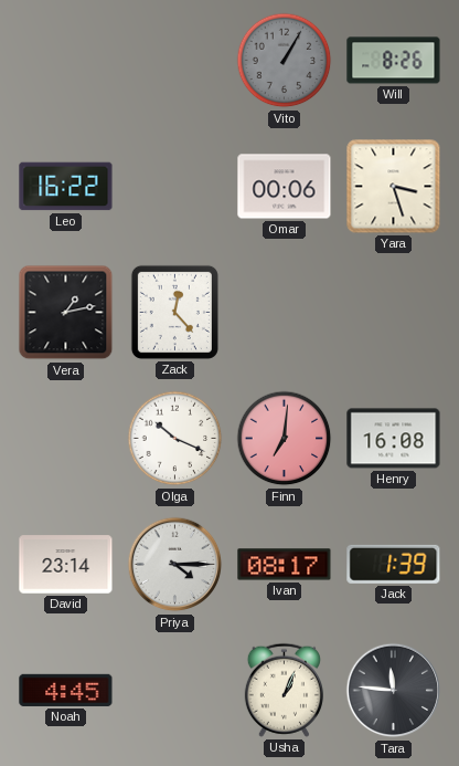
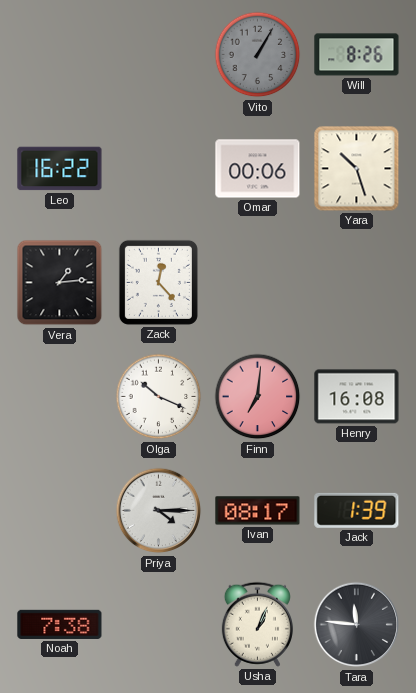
Yara: 3:27 -> 10:27 (357, 169)
Vera: 1:13 -> 1:14 (60, 283)
David: 23:14 -> none (66, 565)
Noah: 4:45 -> 7:38 (60, 624)
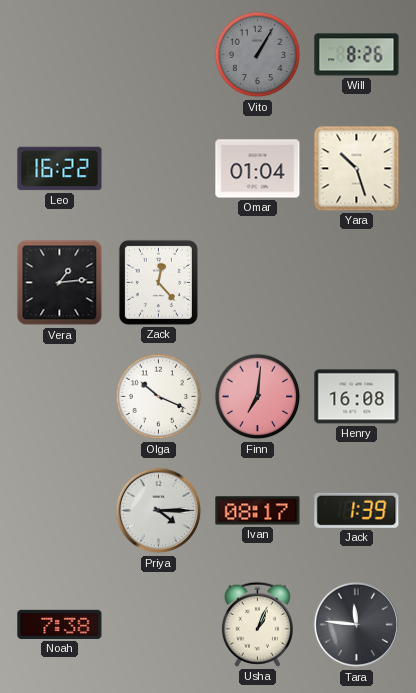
Omar: 00:06 -> 01:04 (258, 169)
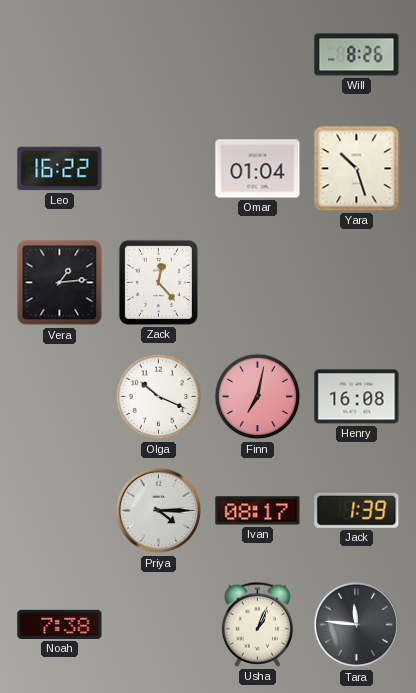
Vito: 1:05 -> none (258, 55)
Finn: 7:01 -> 7:02 (258, 397)
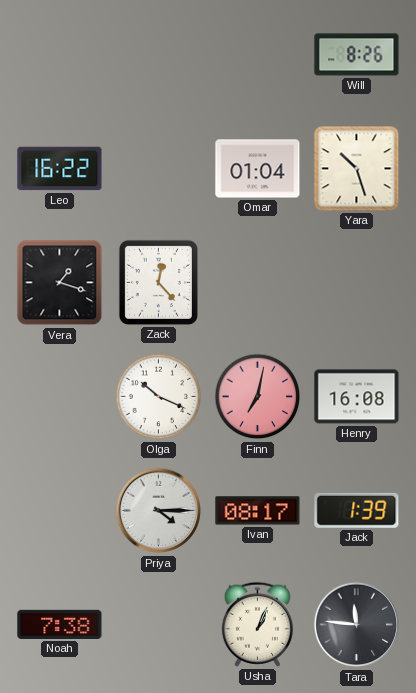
Vera: 1:14 -> 1:18 (60, 283)
